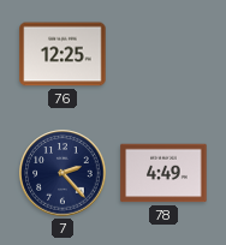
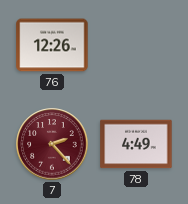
76: 12:25 -> 12:26 (52, 45)
7 dial: navy -> burgundy (52, 144)
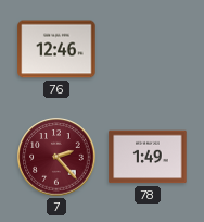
76: 12:26 -> 12:46 (56, 49)
78: 4:49 -> 1:49 (148, 157)
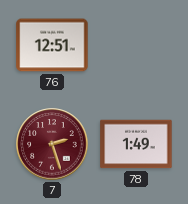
76: 12:46 -> 12:51 (52, 45)
7: 2:23 -> 2:27 (52, 144)
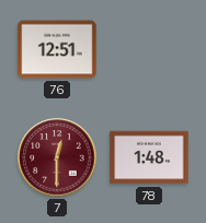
7: 2:27 -> 12:30 (57, 157)
78: 1:49 -> 1:48 (149, 157)
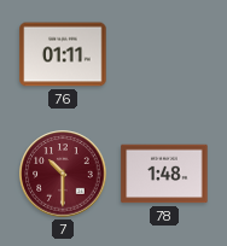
76: 12:51 -> 01:11 (63, 54)
7: 12:30 -> 10:30 (63, 174)
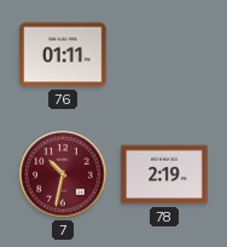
7: 10:30 -> 10:32 (63, 174)
78: 1:48 -> 2:19 (164, 174)
